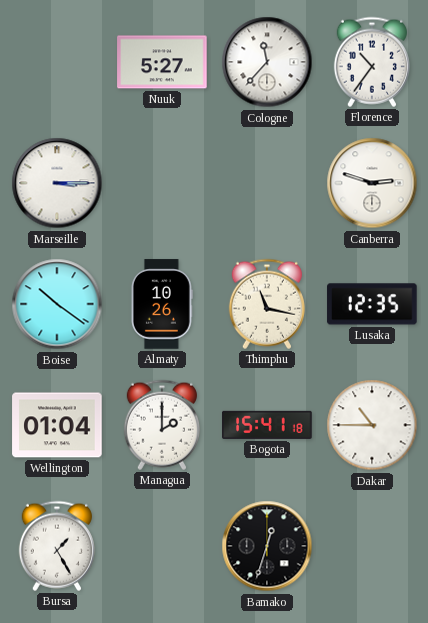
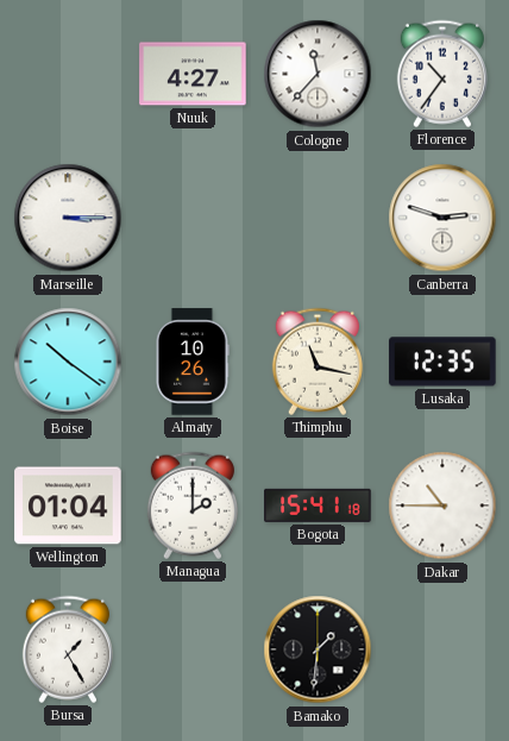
Nuuk: 5:27 -> 4:27 (193, 74)
Bamako: 12:33 -> 1:31 (318, 649)
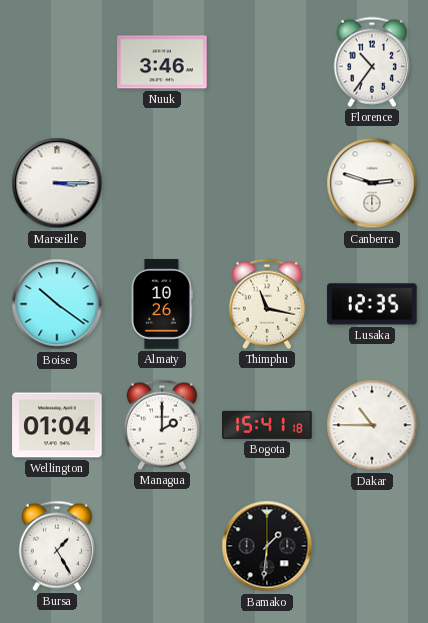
Nuuk: 4:27 -> 3:46 (162, 62)
Cologne: 11:37 -> none (318, 74)
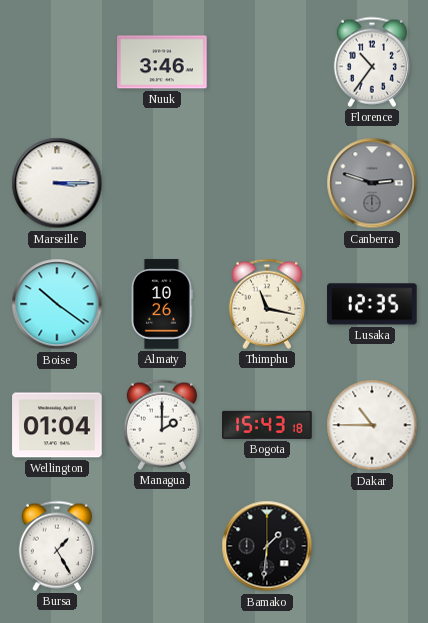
Canberra dial: white -> grey (372, 183)
Bogota: 15:41 -> 15:43 (267, 425)
